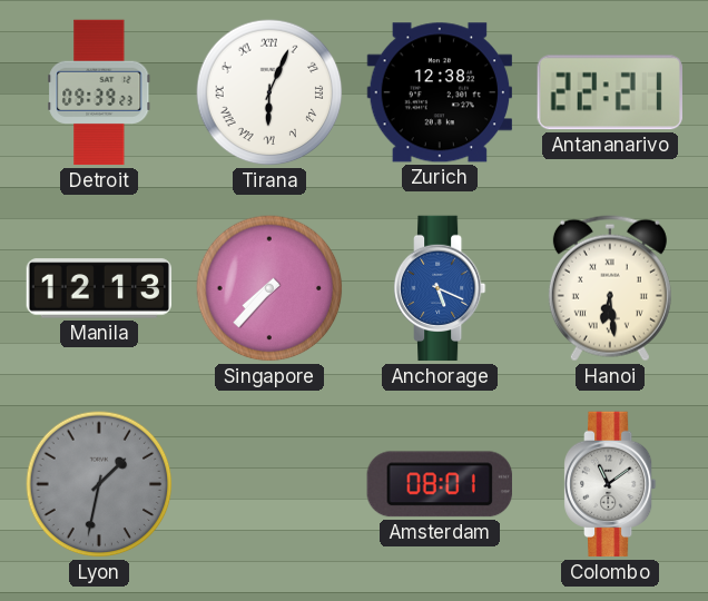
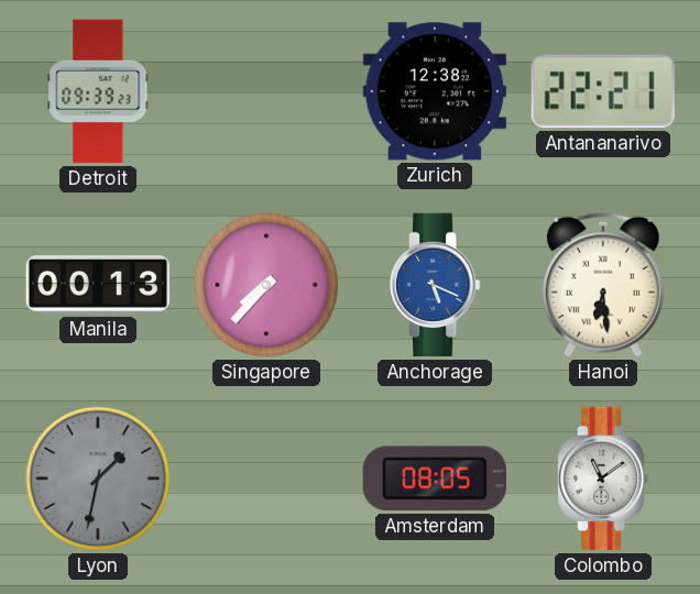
Tirana: 6:04 -> none (269, 92)
Manila: 12:13 -> 00:13 (98, 285)
Amsterdam: 08:01 -> 08:05 (435, 479)
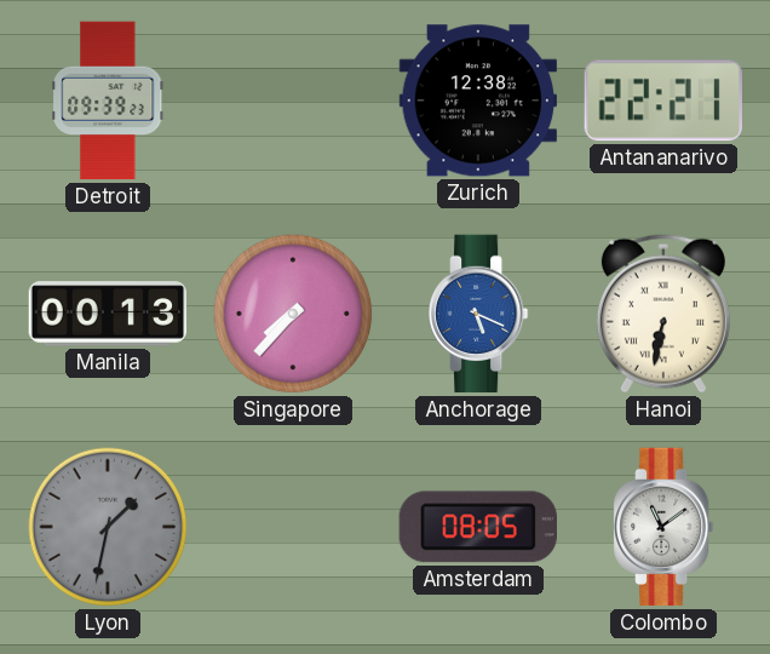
Hanoi: 6:29 -> 6:32 (663, 314)
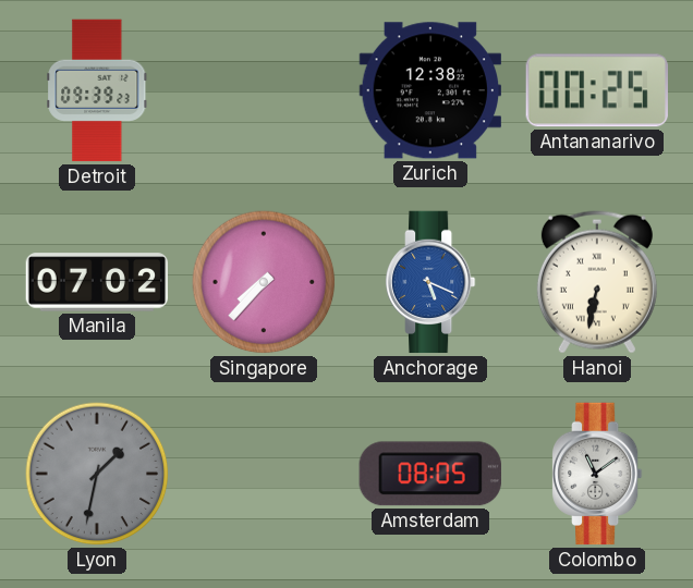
Antananarivo: 22:21 -> 00:25 (597, 90)
Manila: 00:13 -> 07:02 (97, 282)
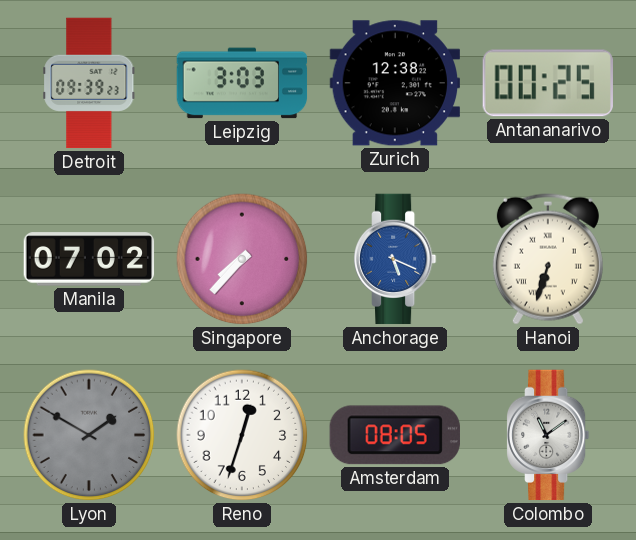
Leipzig: none -> 3:03 (242, 83)
Hanoi: 6:32 -> 6:33 (548, 259)
Lyon: 1:32 -> 1:50 (89, 435)
Reno: none -> 12:33 (242, 435)
